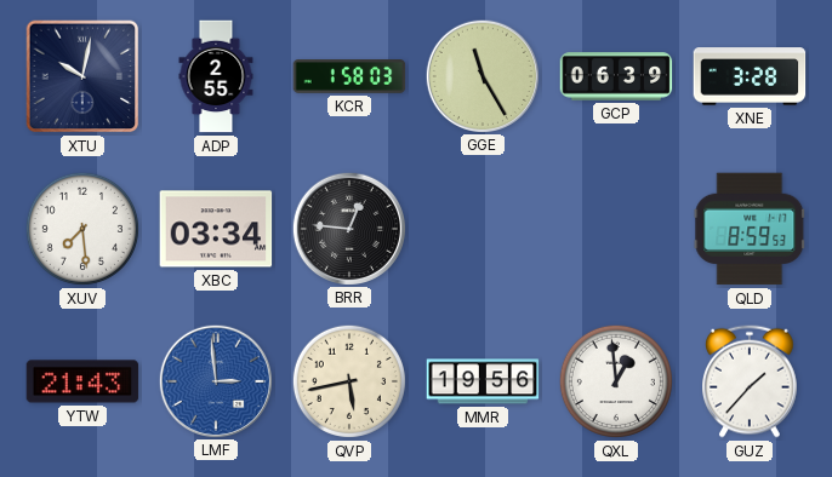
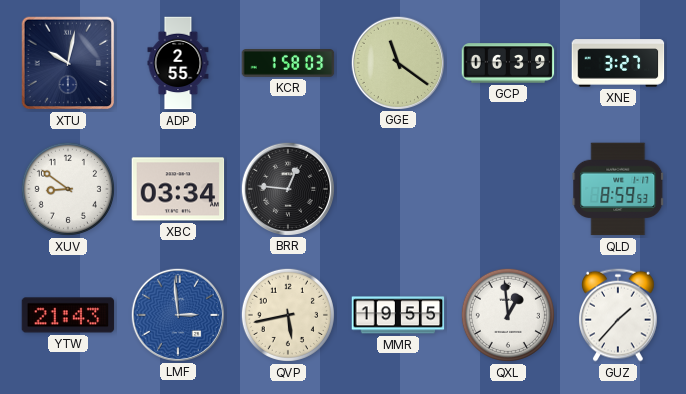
GGE: 11:25 -> 11:21 (397, 62)
XNE: 3:28 -> 3:27 (618, 63)
XUV: 7:29 -> 8:51 (68, 189)
MMR: 19:56 -> 19:55 (398, 315)
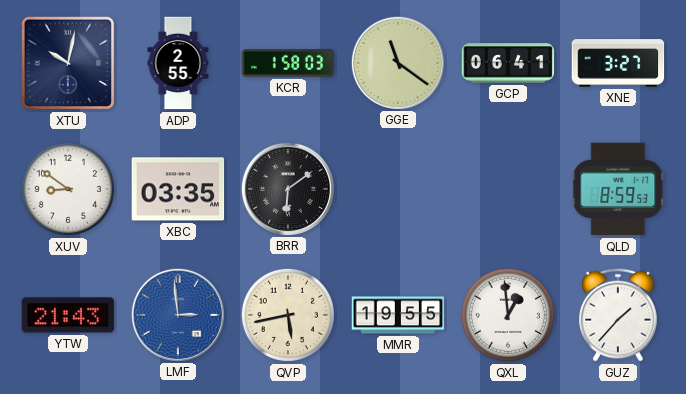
GCP: 06:39 -> 06:41 (508, 63)
XBC: 03:34 -> 03:35 (178, 189)
BRR: 12:46 -> 6:09 (287, 188)
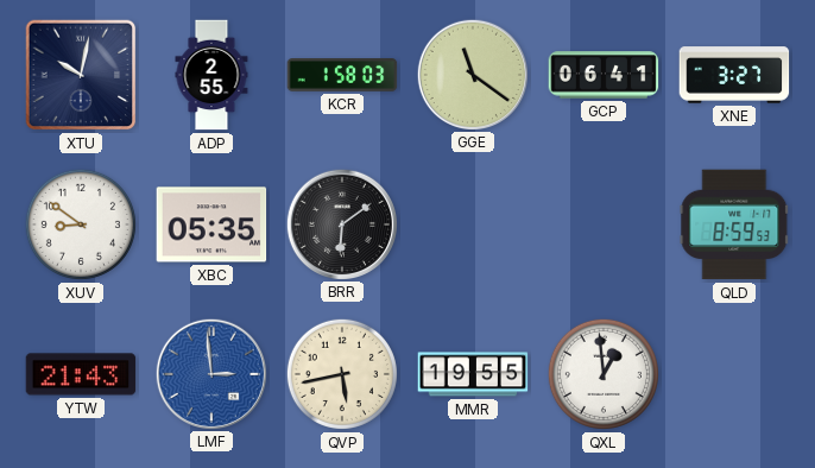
XBC: 03:35 -> 05:35 (211, 224)
GUZ: 1:37 -> none (619, 315)
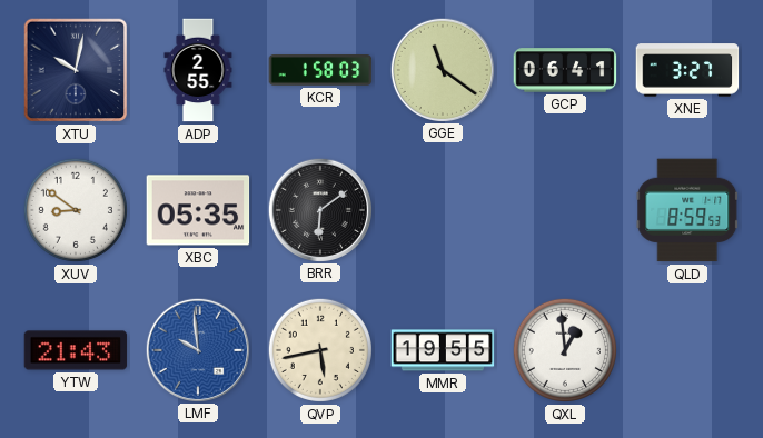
LMF: 2:59 -> 9:59 (197, 349)
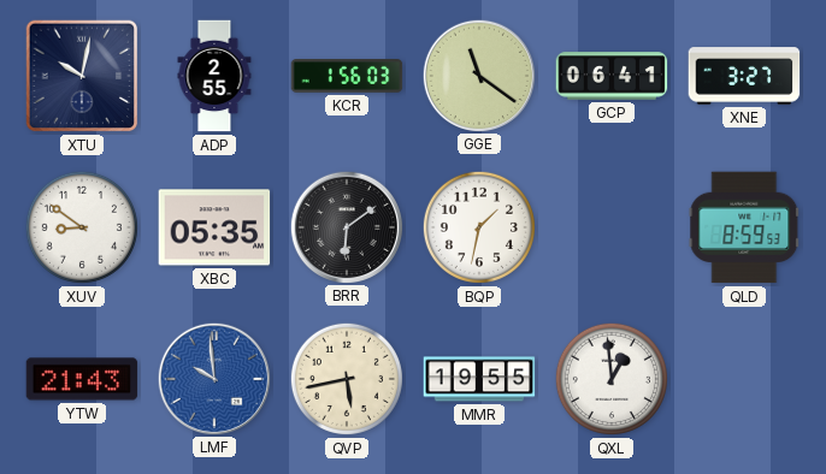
KCR: 1:58 -> 1:56 (347, 77)
BQP: none -> 1:32 (479, 227)
